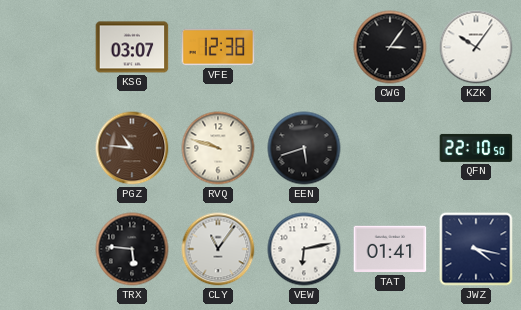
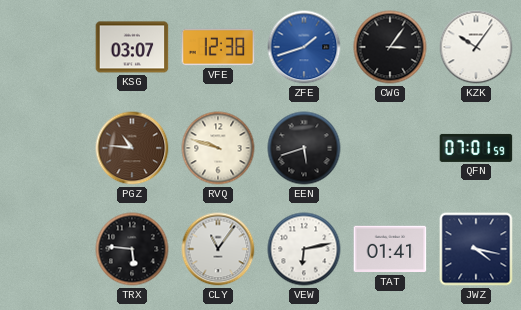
ZFE: none -> 1:42 (304, 47)
QFN: 22:10 -> 07:01 (476, 148)
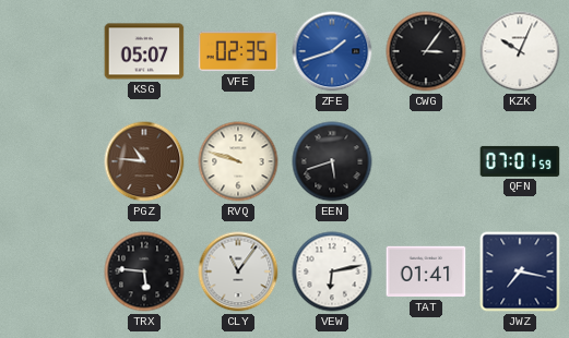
KSG: 03:07 -> 05:07 (144, 51)
VFE: 12:38 -> 02:35 (238, 51)
KZK: 10:06 -> 10:04 (520, 51)
JWZ: 4:17 -> 7:17 (520, 271)
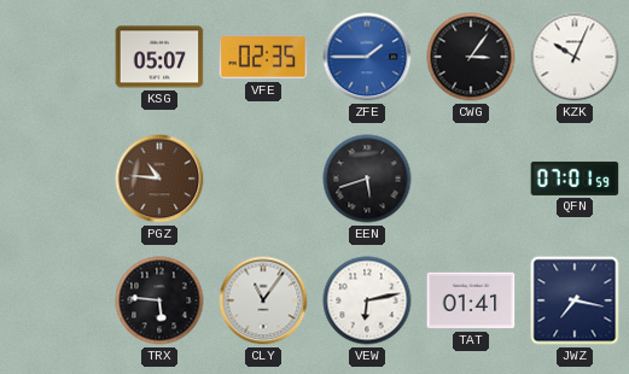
ZFE: 1:42 -> 1:45 (367, 57)
RVQ: 9:48 -> none (238, 161)
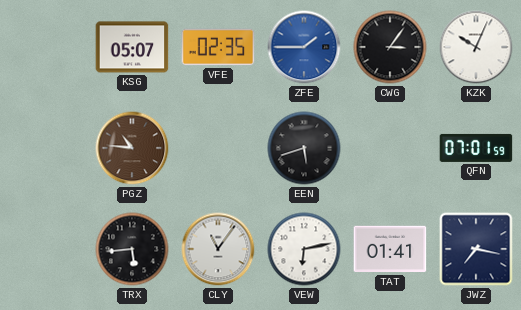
TRX: 5:46 -> 5:44 (132, 249)
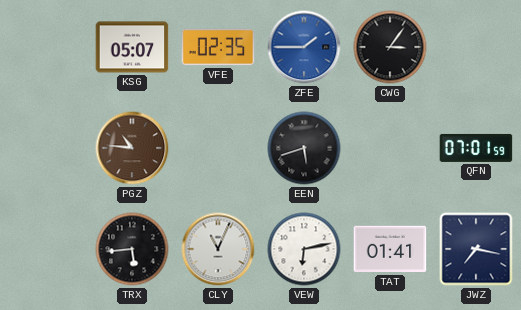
KZK: 10:04 -> none (476, 47)
CLY: 11:06 -> 11:04 (218, 249)
